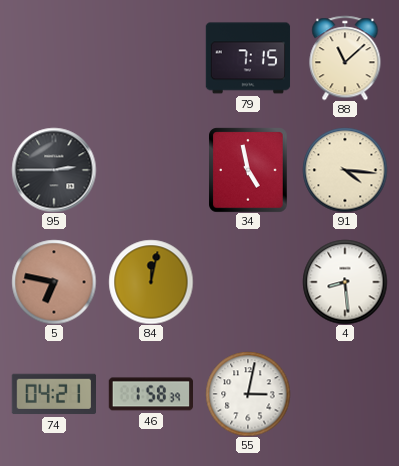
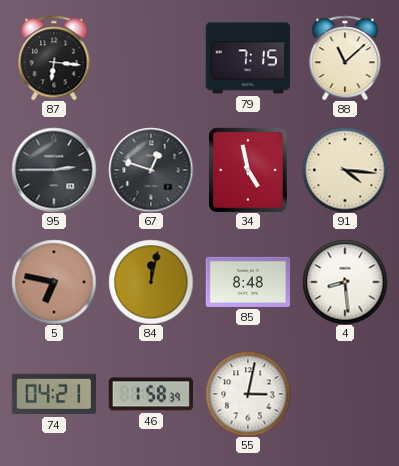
87: none -> 6:16 (54, 58)
67: none -> 12:48 (151, 170)
85: none -> 8:48 (248, 282)
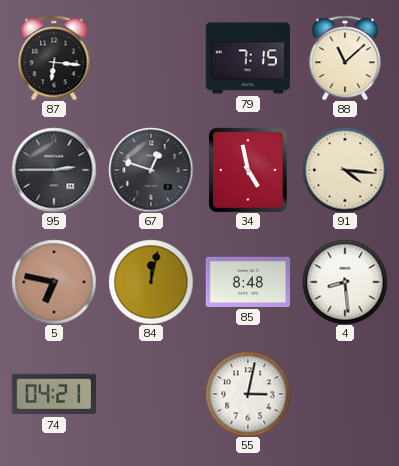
46: 1:58 -> none (150, 394)
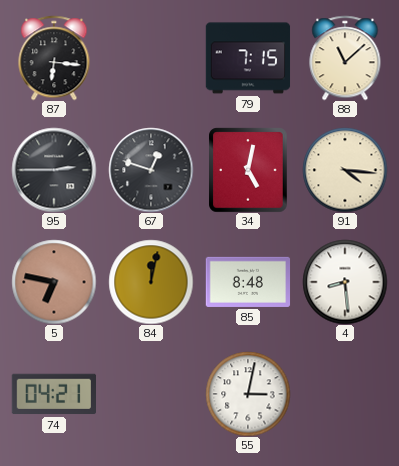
34: 4:58 -> 5:02 (248, 170)
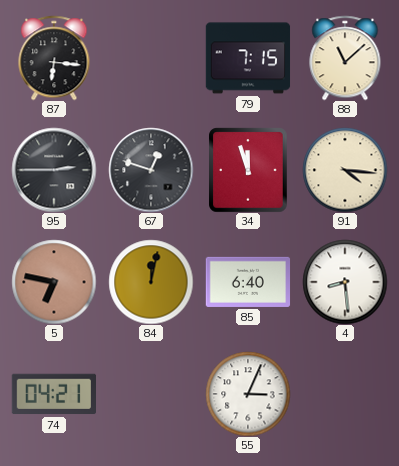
34: 5:02 -> 11:57 (248, 170)
85: 8:48 -> 6:40 (248, 282)
55: 3:02 -> 3:04 (248, 394)
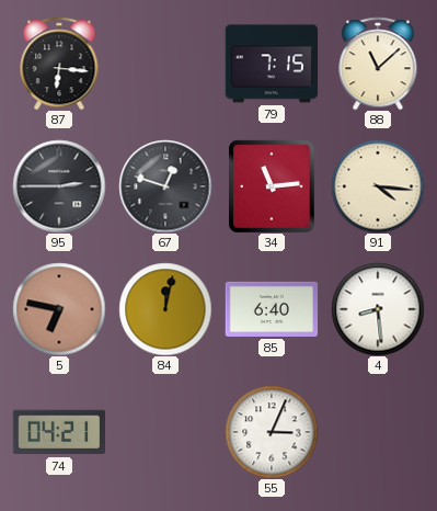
34: 11:57 -> 11:14 (272, 186)
